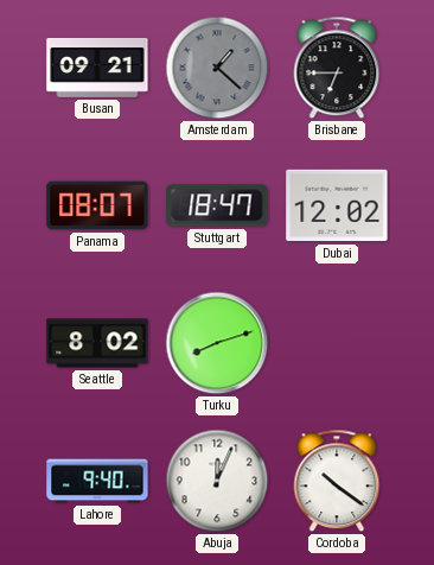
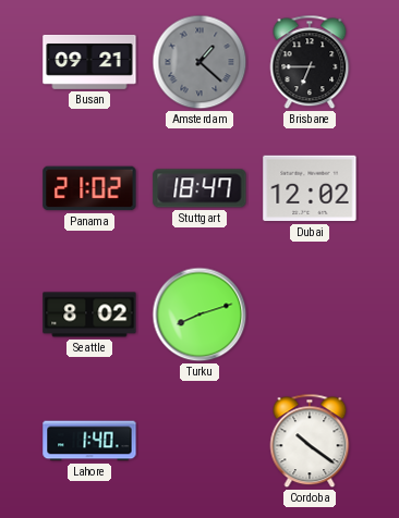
Panama: 08:07 -> 21:02 (89, 188)
Lahore: 9:40 -> 1:40 (89, 441)
Abuja: 12:04 -> none (217, 481)
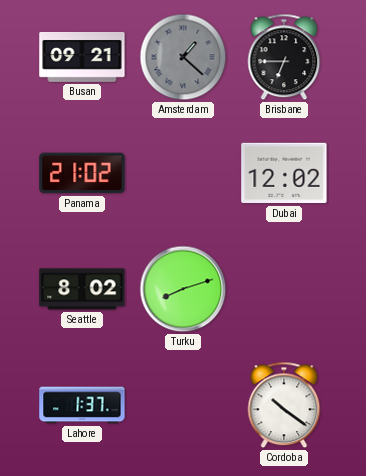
Stuttgart: 18:47 -> none (199, 188)
Lahore: 1:40 -> 1:37 (82, 405)
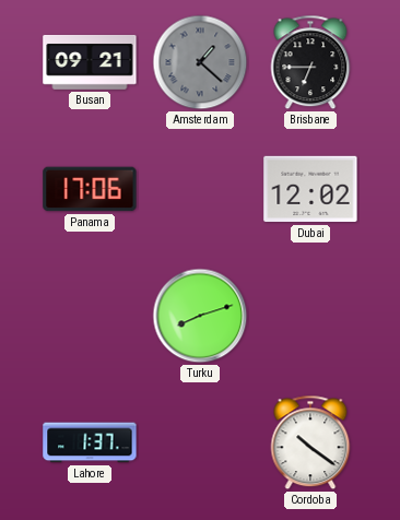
Panama: 21:02 -> 17:06 (90, 189)
Seattle: 8:02 -> none (82, 289)
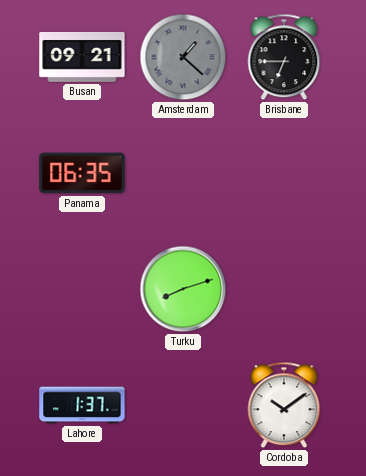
Panama: 17:06 -> 06:35 (82, 173)
Dubai: 12:02 -> none (310, 189)
Cordoba: 10:21 -> 10:09 (284, 405)
